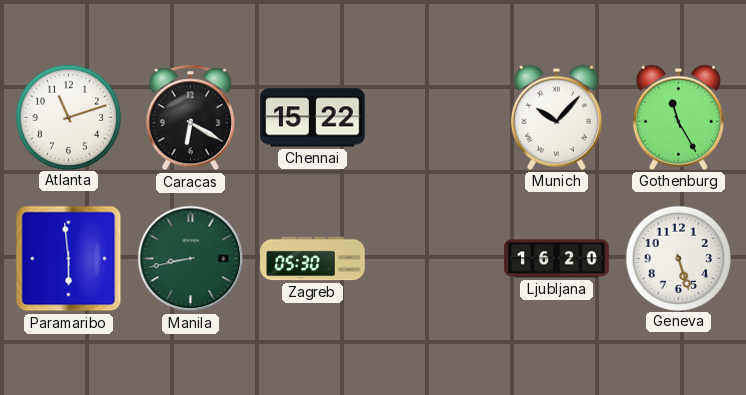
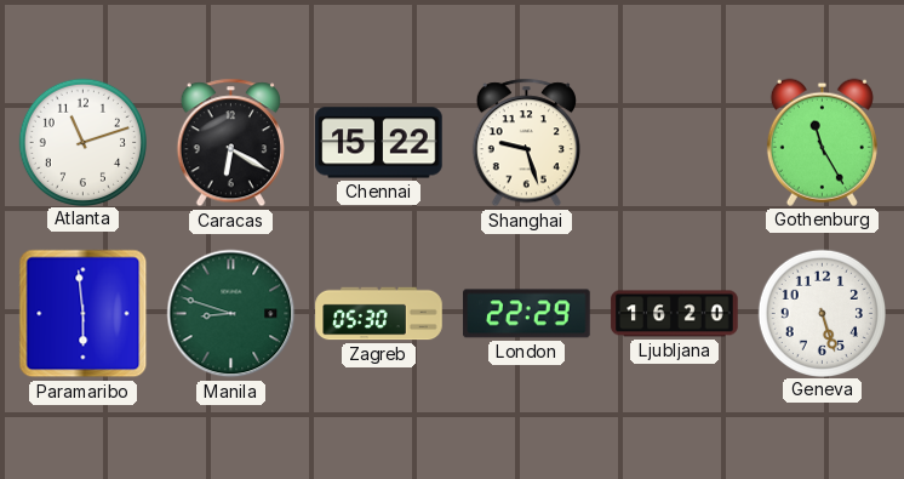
Shanghai: none -> 9:27 (526, 143)
Munich: 10:07 -> none (556, 117)
Manila: 8:43 -> 8:48 (231, 314)
London: none -> 22:29 (527, 314)
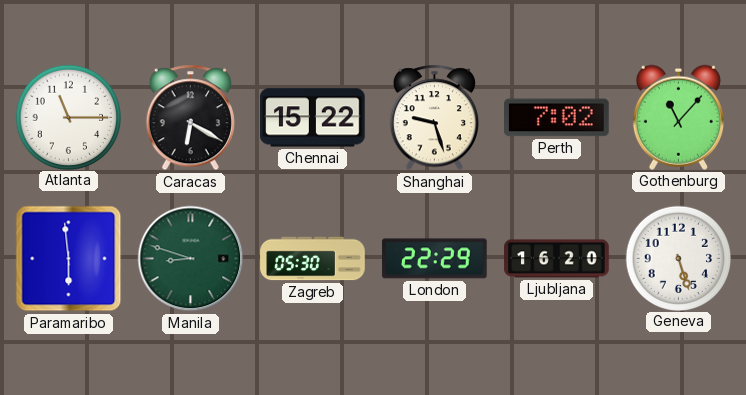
Atlanta: 11:12 -> 11:15 (68, 117)
Perth: none -> 7:02 (557, 118)
Gothenburg: 11:25 -> 11:07 (678, 117)
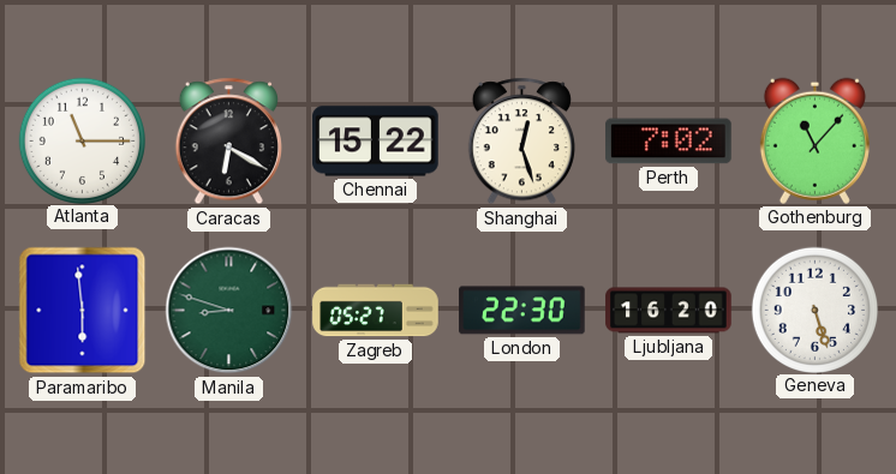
Shanghai: 9:27 -> 12:27 (521, 142)
Zagreb: 05:30 -> 05:27 (376, 311)
London: 22:29 -> 22:30 (522, 311)
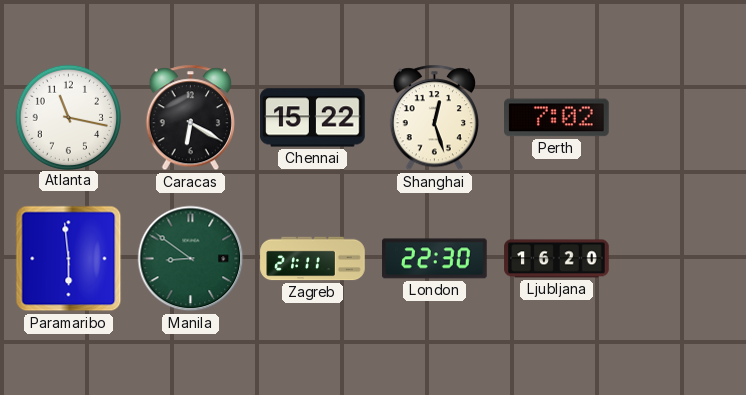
Atlanta: 11:15 -> 11:17 (68, 117)
Gothenburg: 11:07 -> none (814, 140)
Manila: 8:48 -> 8:51 (191, 259)
Zagreb: 05:27 -> 21:11 (313, 259)
Geneva: 5:27 -> none (814, 310)
